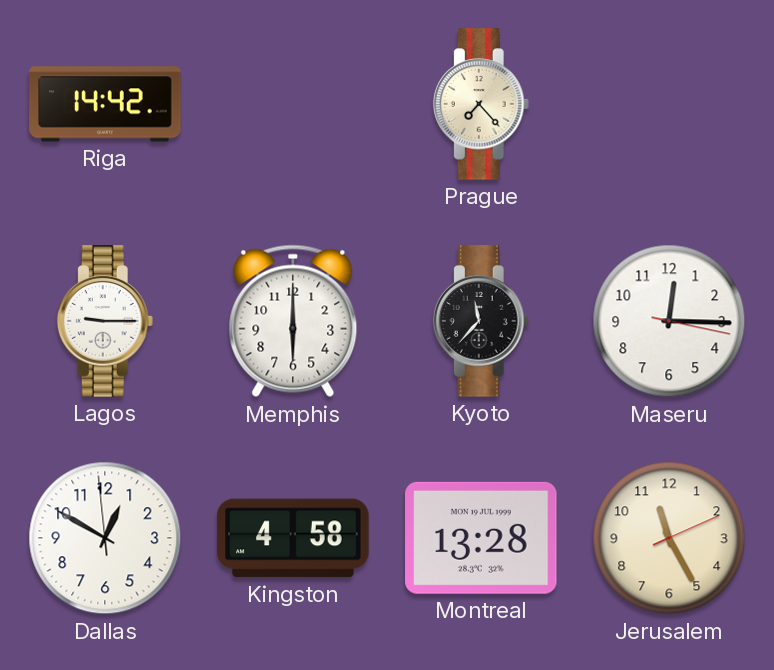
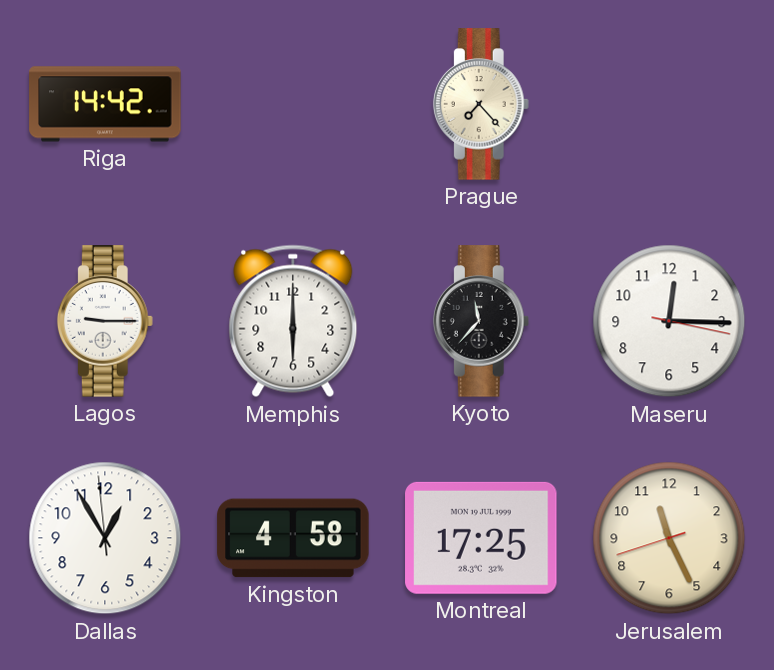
Dallas: 12:49 -> 12:54 (105, 538)
Montreal: 13:28 -> 17:25 (481, 538)
Jerusalem: 11:25:11 -> 11:25:42 (669, 538)
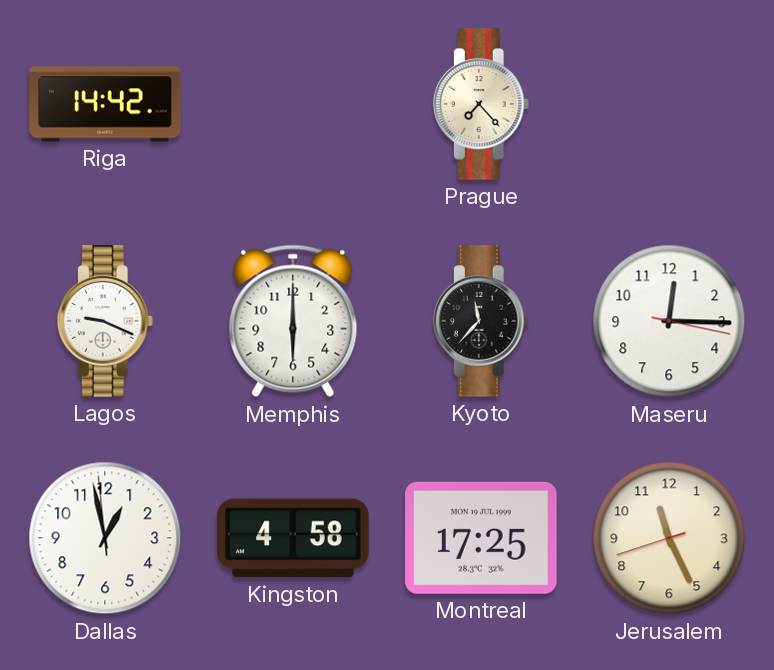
Lagos: 9:15 -> 9:19 (105, 321)
Dallas: 12:54 -> 12:57 (105, 538)
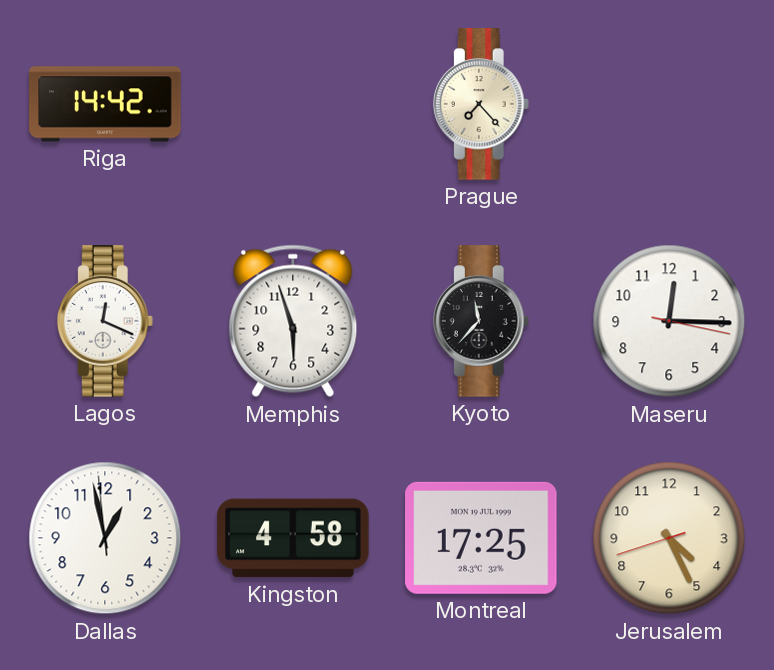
Lagos: 9:19 -> 12:19 (105, 321)
Memphis: 6:00 -> 5:57 (293, 321)
Jerusalem: 11:25 -> 4:25 (669, 538)
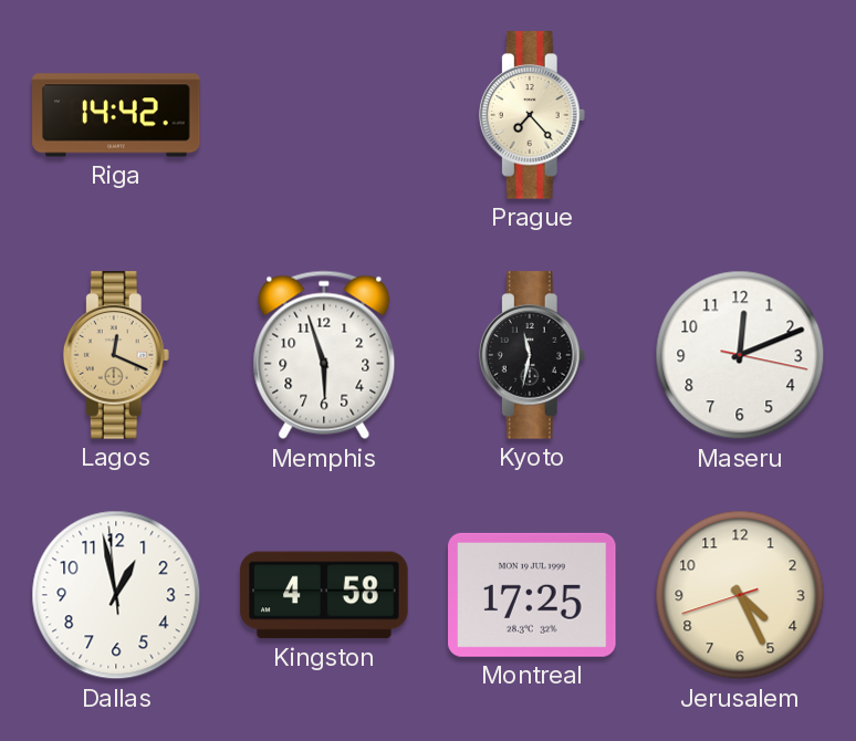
Lagos dial: white -> champagne (116, 355)
Kyoto: 11:37 -> 11:32 (532, 355)
Maseru: 12:15 -> 12:11 (740, 355)
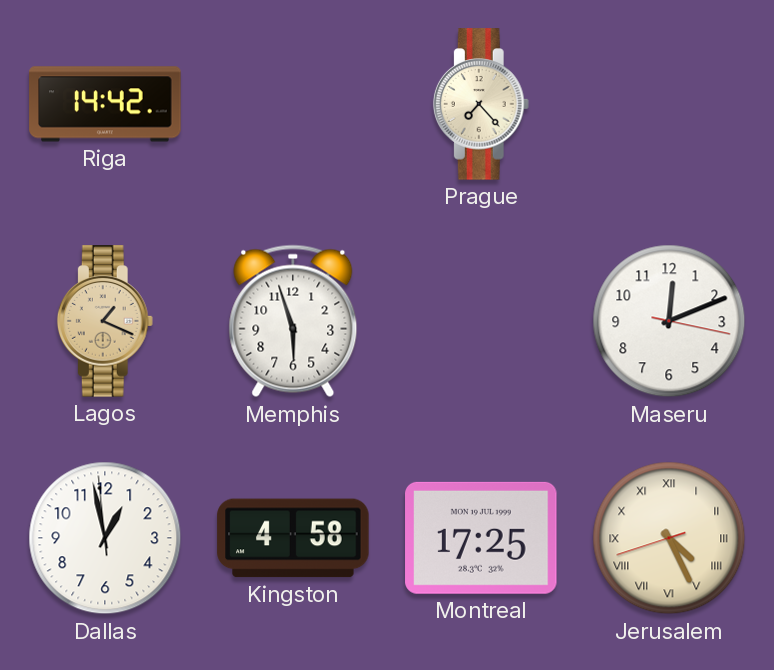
Lagos: 12:19 -> 1:19 (105, 321)
Kyoto: 11:32 -> none (532, 355)
Jerusalem numerals: Arabic -> Roman (669, 538)
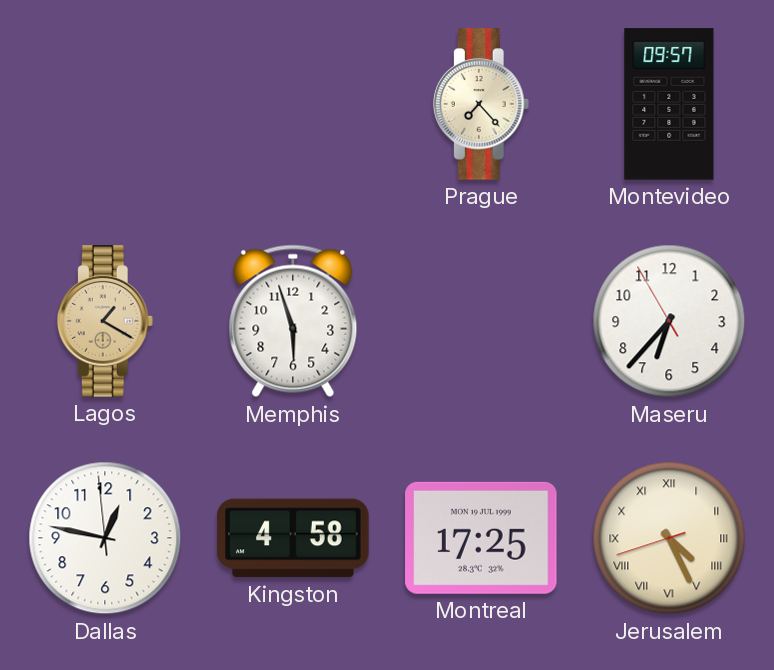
Riga: 14:42 -> none (105, 104)
Montevideo: none -> 09:57 (669, 104)
Lagos: 1:19 -> 1:20 (105, 321)
Maseru: 12:11 -> 6:36 (669, 321)
Dallas: 12:57 -> 12:46 (105, 538)
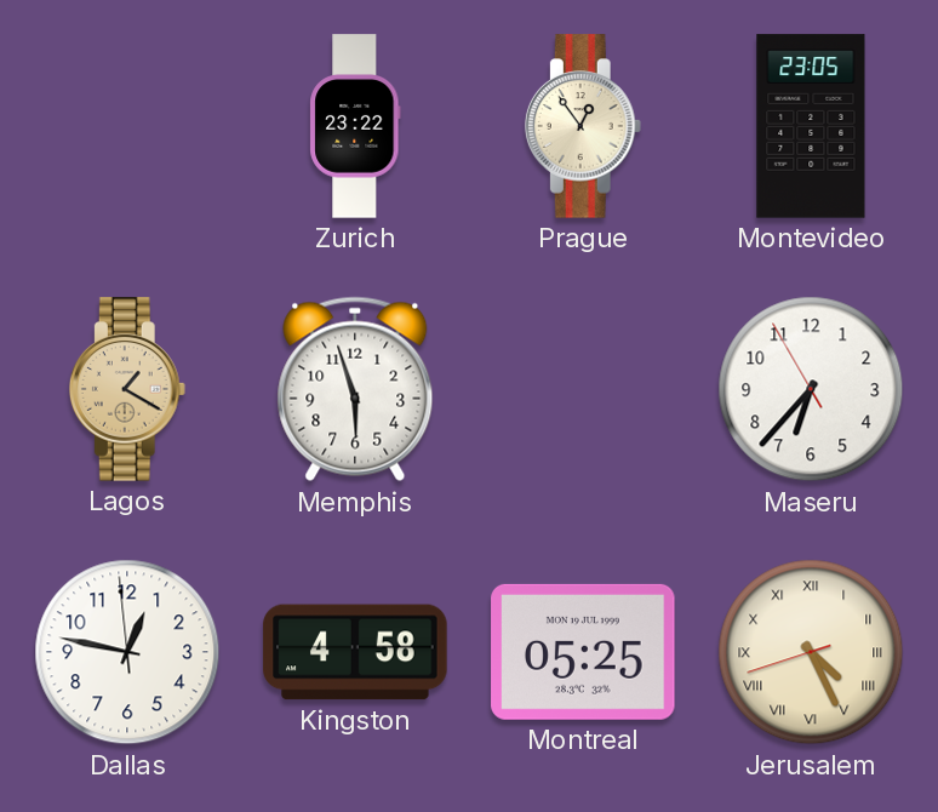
Zurich: none -> 23:22 (355, 126)
Prague: 7:23 -> 12:54 (583, 126)
Montevideo: 09:57 -> 23:05 (811, 126)
Montreal: 17:25 -> 05:25 (583, 652)
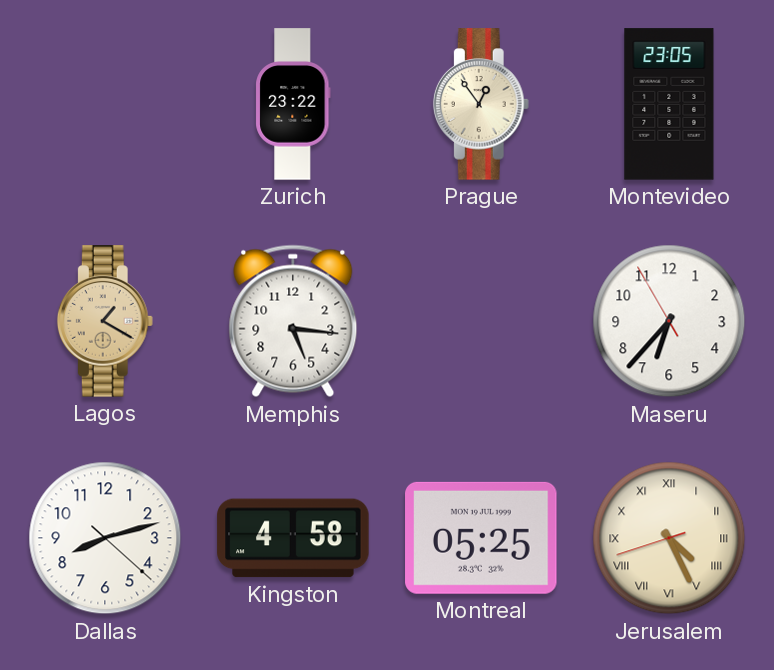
Memphis: 5:57 -> 5:16 (293, 321)
Dallas: 12:46 -> 8:12 (105, 538)
